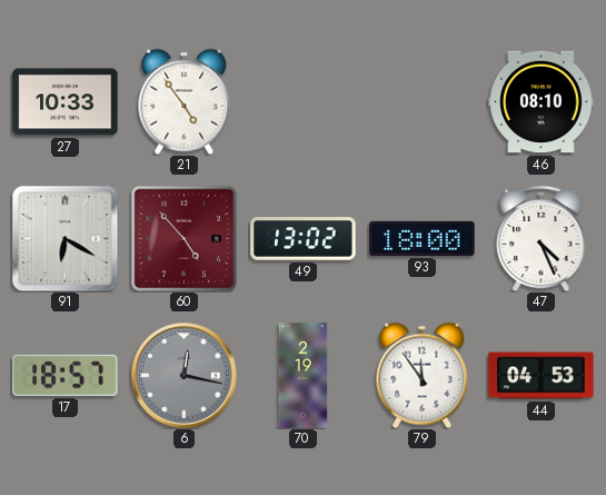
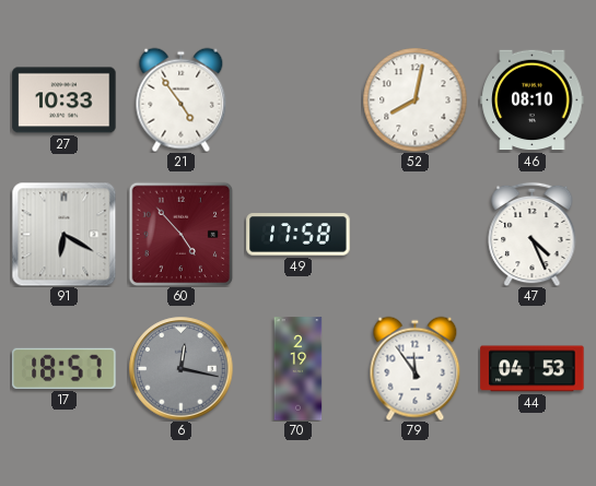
52: none -> 8:02 (414, 99)
49: 13:02 -> 17:58 (299, 235)
93: 18:00 -> none (423, 238)
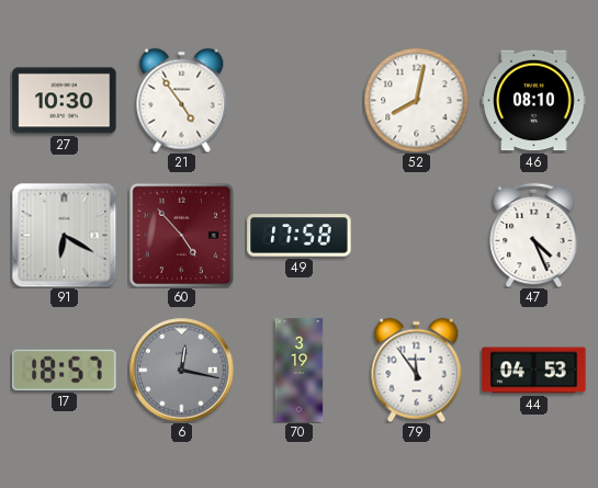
27: 10:33 -> 10:30 (65, 101)
70: 2:19 -> 3:19 (300, 371)
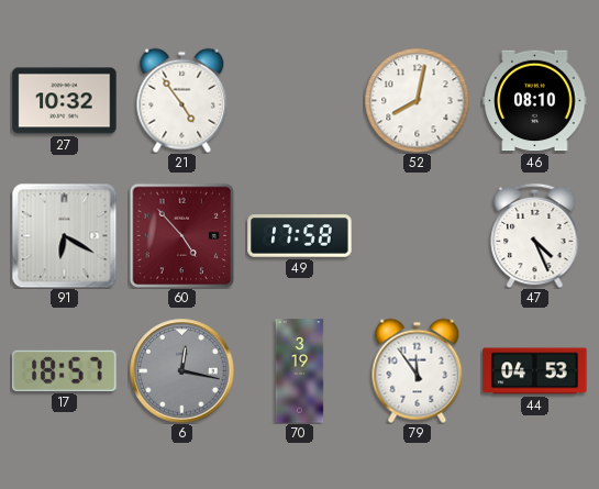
27: 10:30 -> 10:32 (65, 101)
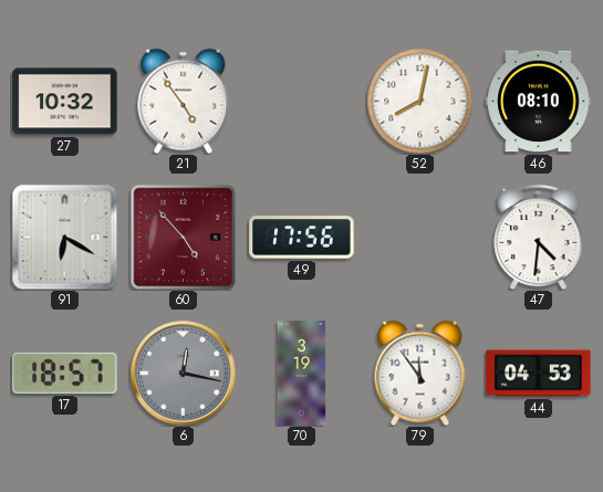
49: 17:58 -> 17:56 (302, 238)
47: 4:26 -> 4:31 (539, 237)
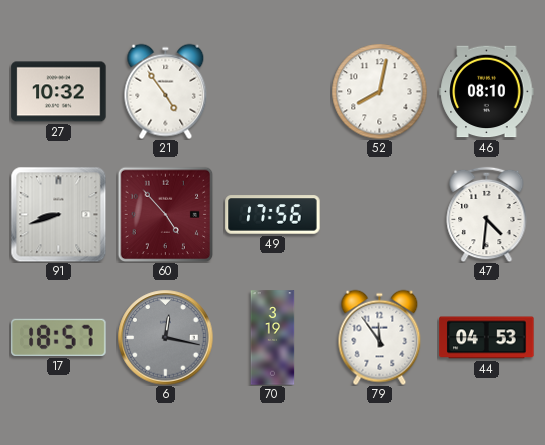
91: 6:20 -> 8:42 (58, 214)
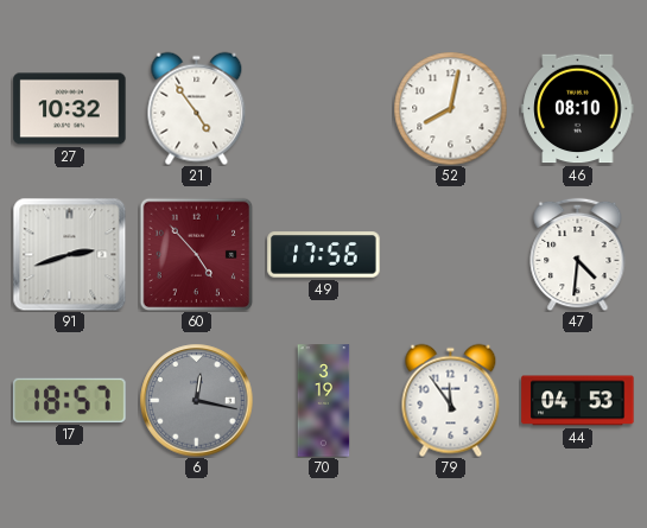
91: 8:42 -> 2:42 (69, 254)
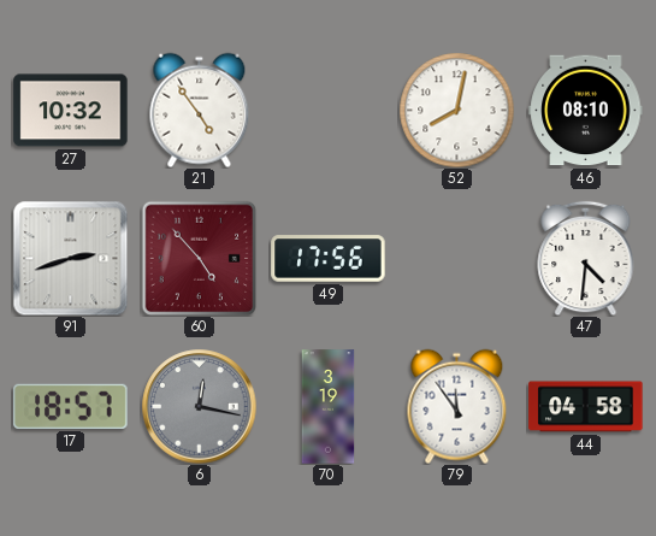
44: 04:53 -> 04:58 (586, 407)
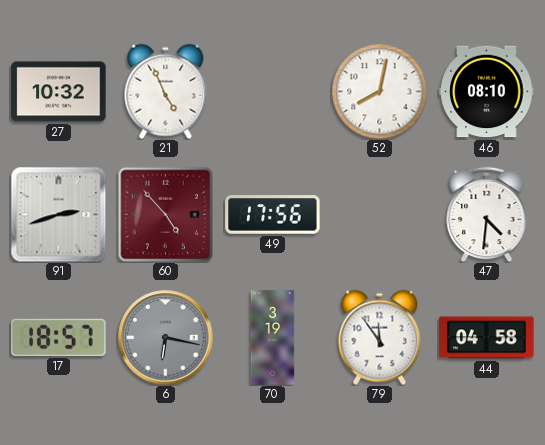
21: 4:54 -> 4:56 (166, 91)
6: 12:17 -> 6:17 (166, 338)
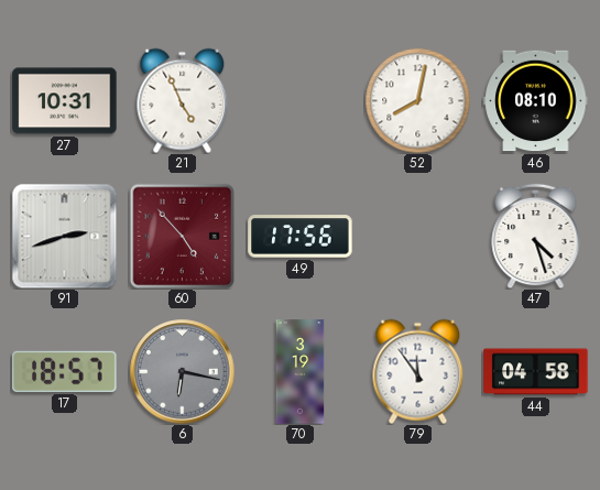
27: 10:32 -> 10:31 (65, 101)
47: 4:31 -> 4:27 (536, 236)
